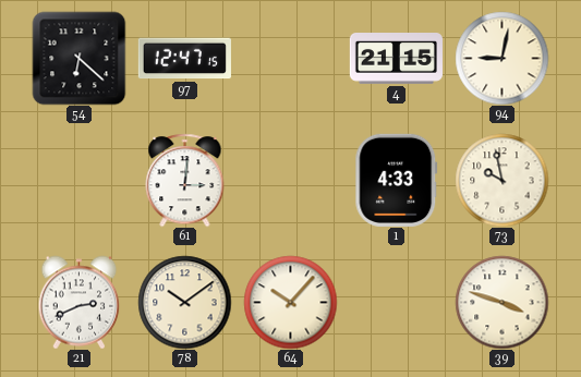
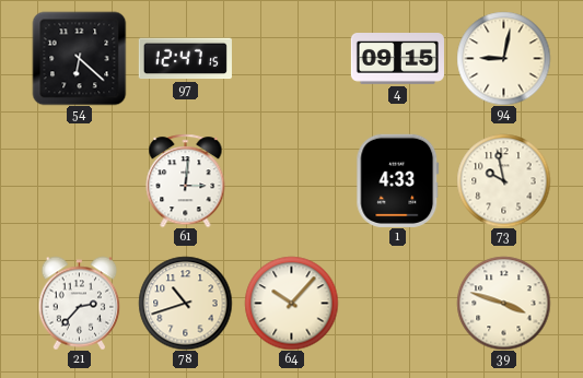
4: 21:15 -> 09:15 (397, 59)
21: 2:41 -> 2:37 (80, 303)
78: 10:09 -> 10:42 (185, 303)
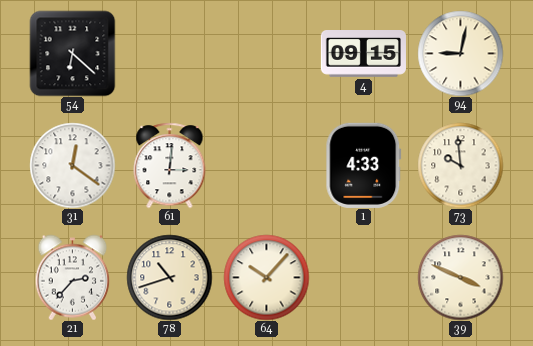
97: 12:47 -> none (185, 59)
31: none -> 12:21 (72, 165)
73: 9:58 -> 9:59 (460, 165)
39: 3:48 -> 3:49 (460, 277)
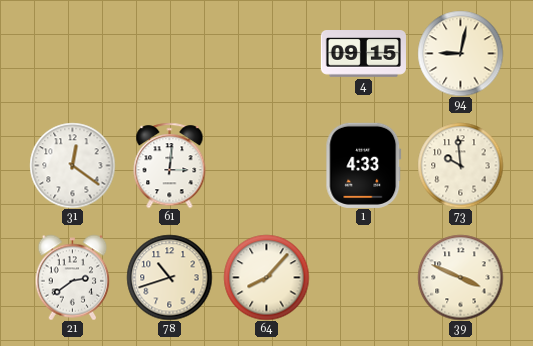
54: 6:22 -> none (72, 53)
21: 2:37 -> 2:39 (73, 277)
64: 10:07 -> 8:07 (266, 277)
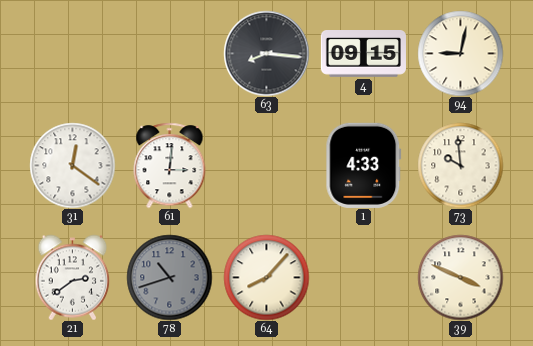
63: none -> 8:16 (266, 53)
78 dial: cream -> grey (169, 277)
